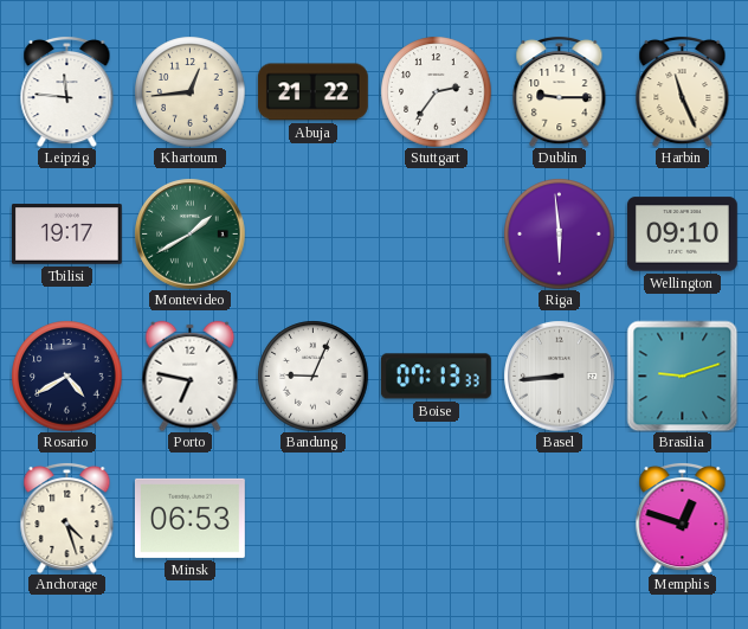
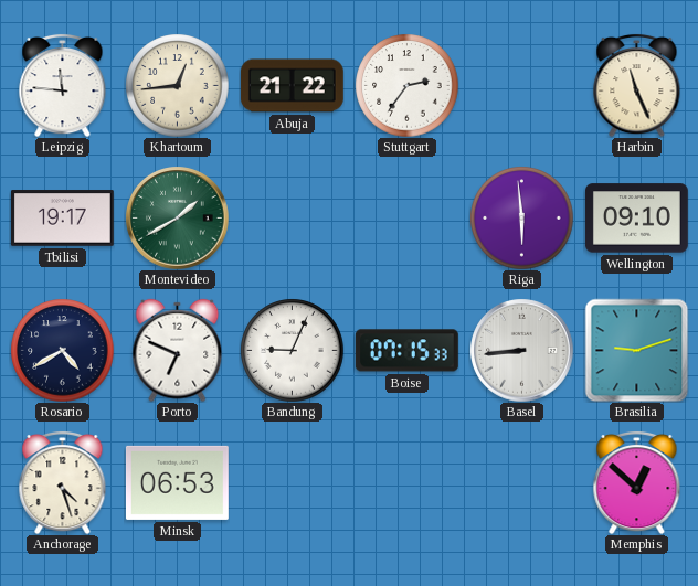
Dublin: 9:15 -> none (560, 91)
Porto: 6:47 -> 6:49 (178, 350)
Boise: 07:13 -> 07:15 (406, 351)
Memphis: 12:48 -> 12:52 (637, 482)
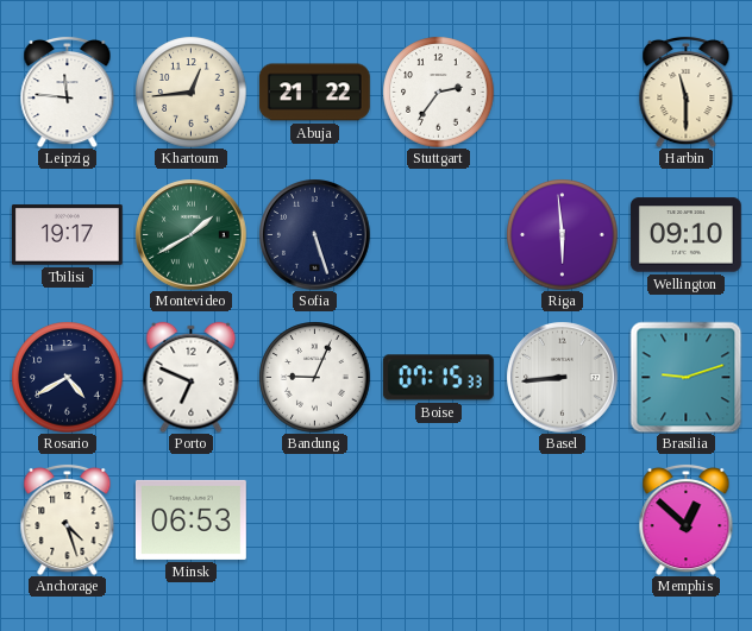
Harbin: 11:26 -> 11:30 (687, 92)
Sofia: none -> 5:27 (314, 234)
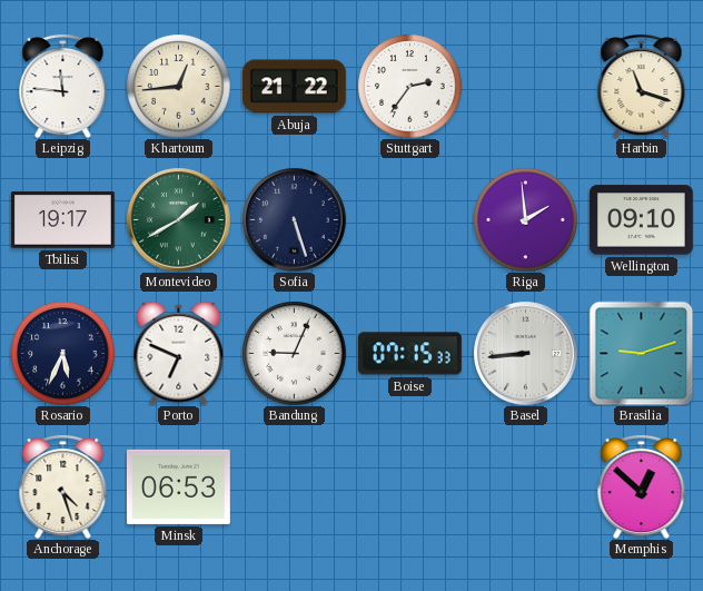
Harbin: 11:30 -> 11:18 (642, 86)
Riga: 5:59 -> 1:59 (525, 219)
Rosario: 4:40 -> 5:34 (62, 353)
